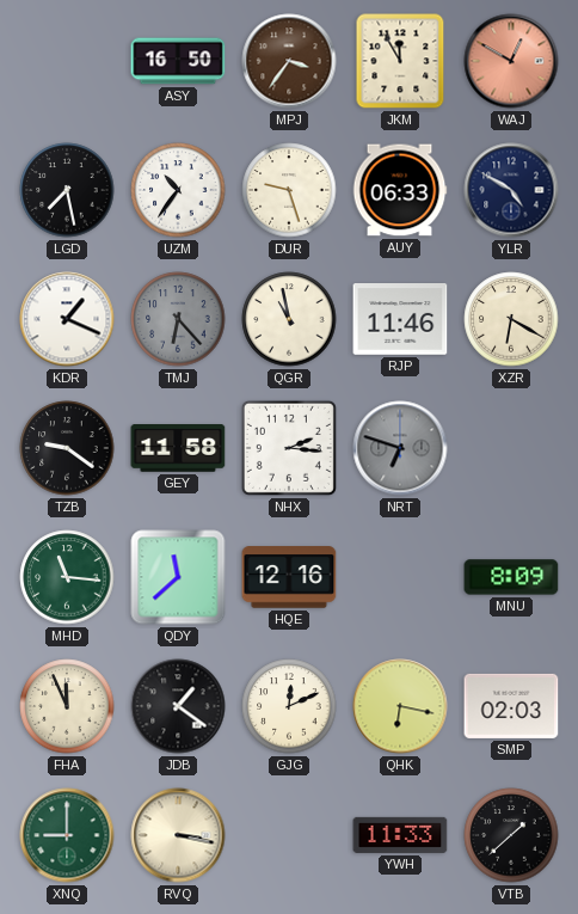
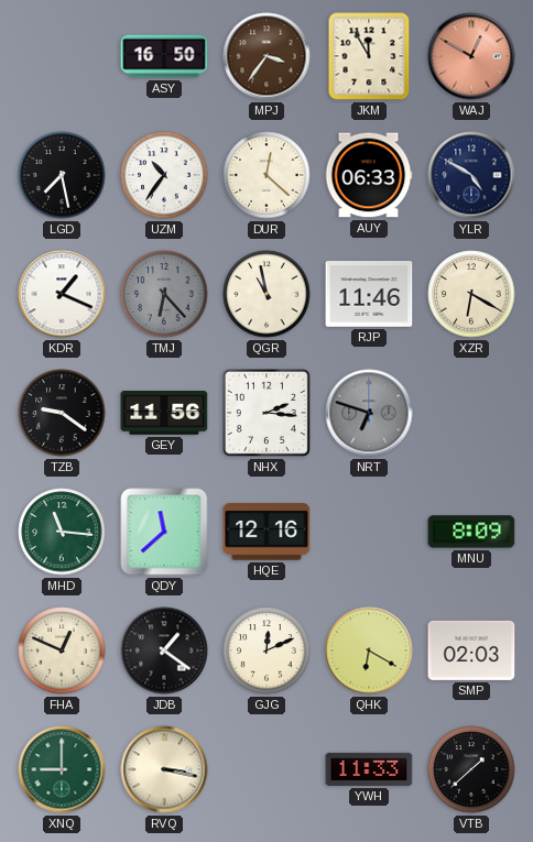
DUR: 9:27 -> 12:22 (266, 175)
GEY: 11:58 -> 11:56 (164, 413)
FHA: 11:56 -> 12:49 (62, 650)
QHK: 6:17 -> 6:20 (369, 650)
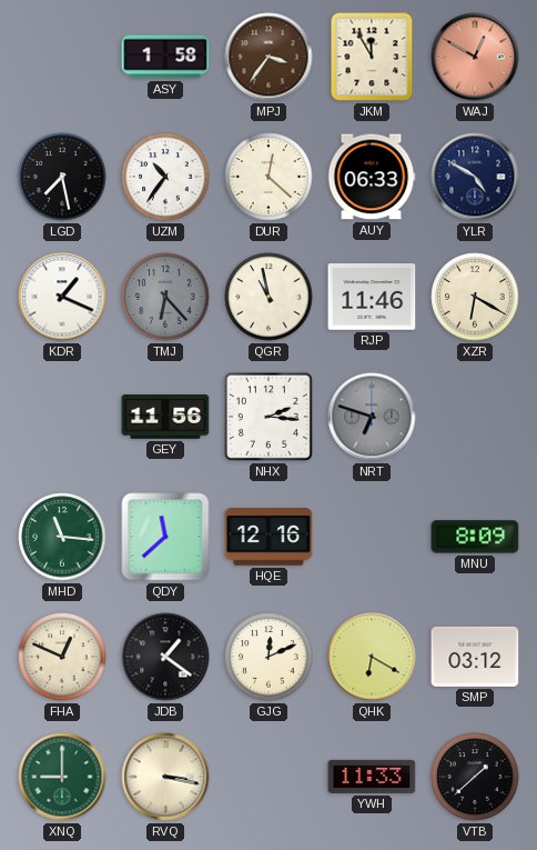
ASY: 16:50 -> 1:58 (165, 57)
TZB: 9:21 -> none (62, 413)
SMP: 02:03 -> 03:12 (475, 657)
